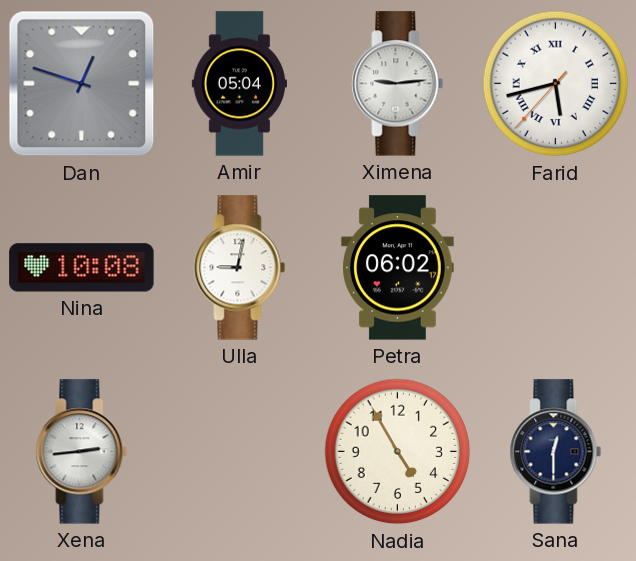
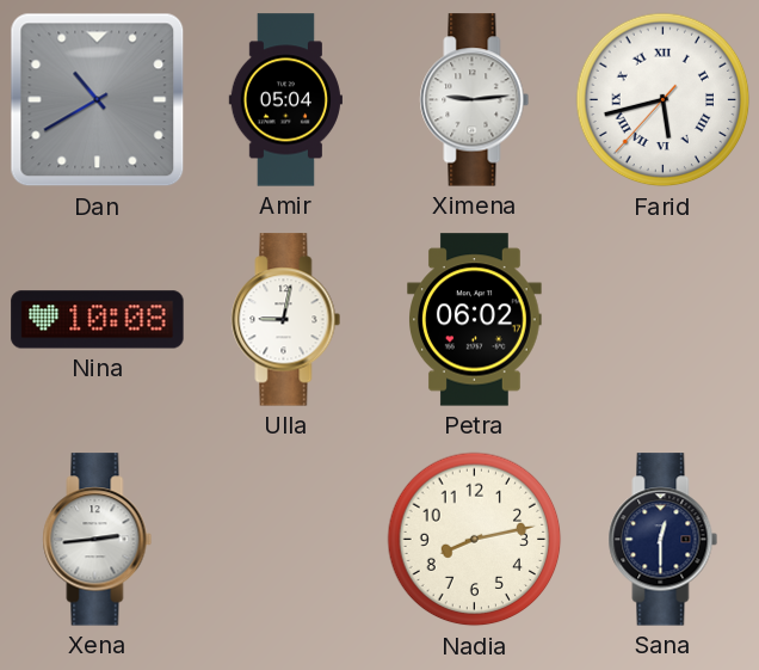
Dan: 12:48 -> 10:40 (98, 100)
Nadia: 4:55 -> 8:13 (475, 540)
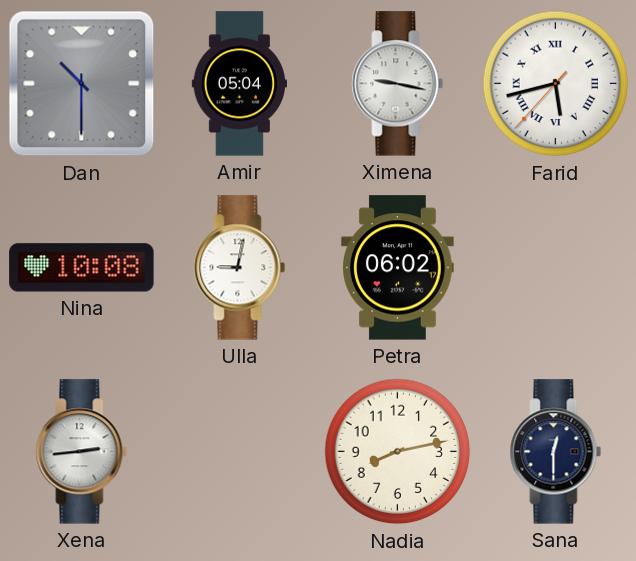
Dan: 10:40 -> 10:30 (82, 84)
Ximena: 9:14 -> 9:17 (398, 84)
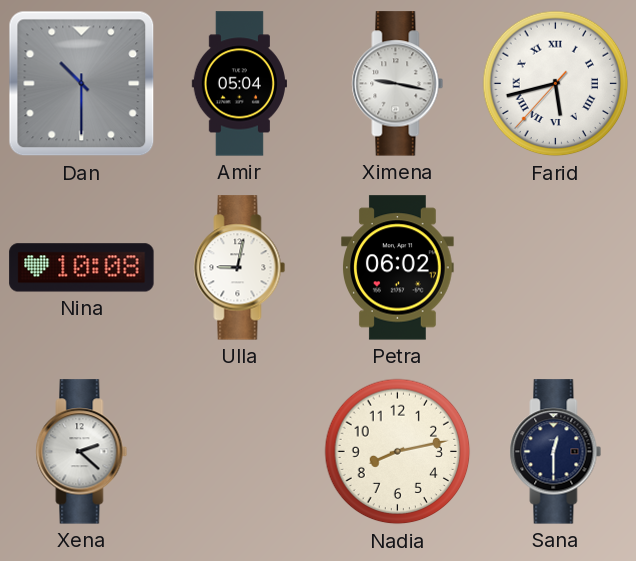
Xena: 2:44 -> 2:22 (82, 452)
